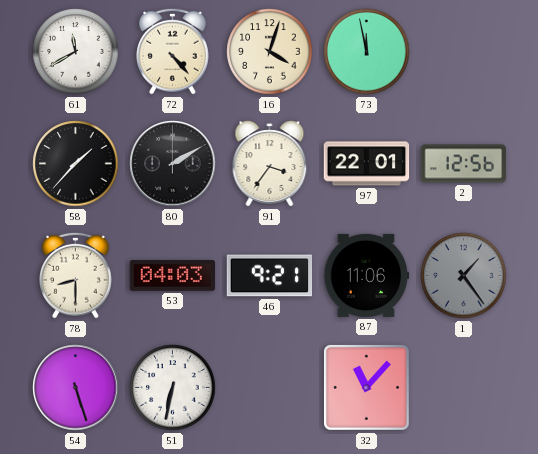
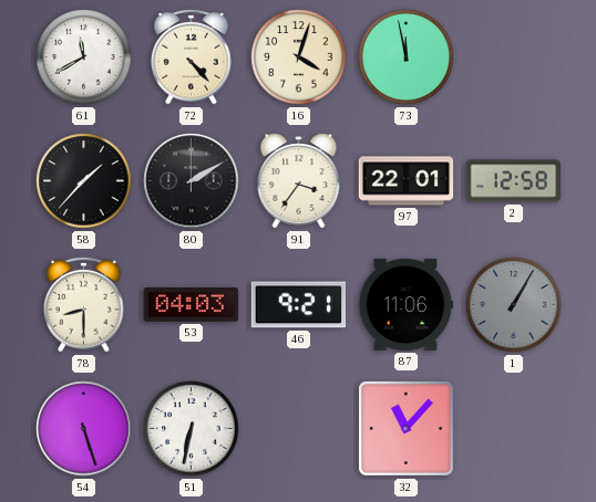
2: 12:56 -> 12:58 (514, 181)
1: 1:24 -> 1:05 (514, 305)
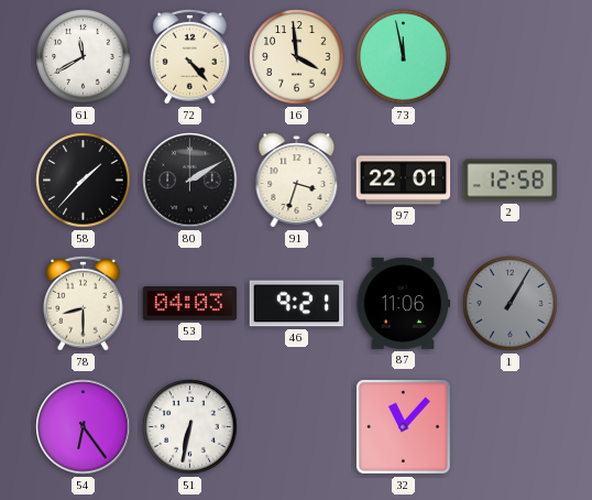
16: 4:03 -> 3:59 (297, 57)
91: 3:36 -> 3:33 (297, 181)
54: 5:27 -> 6:24 (84, 427)
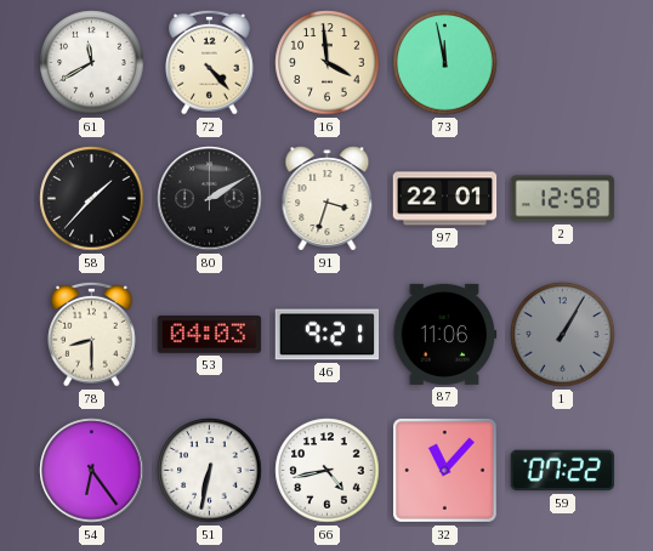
66: none -> 4:43 (328, 471)
59: none -> 07:22 (563, 471)
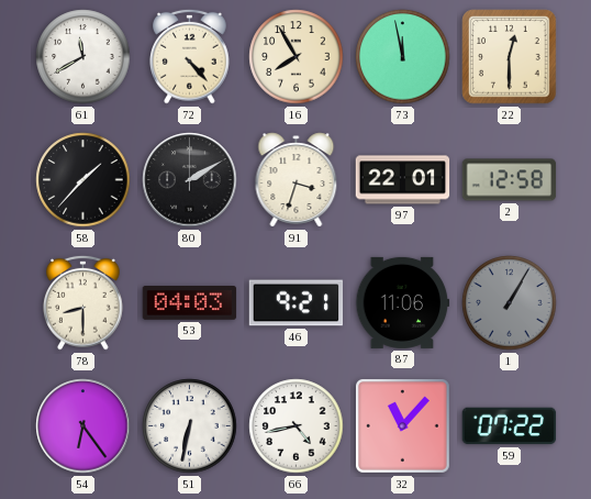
16: 3:59 -> 7:55 (297, 57)
22: none -> 12:30 (510, 57)
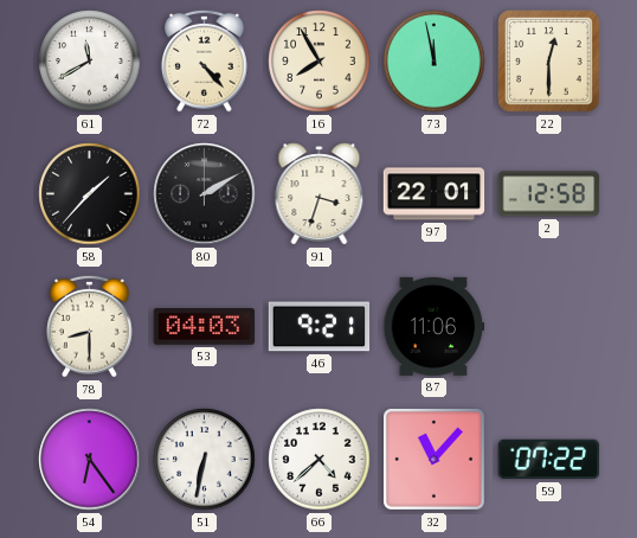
1: 1:05 -> none (510, 303)
66: 4:43 -> 4:38 (320, 460)
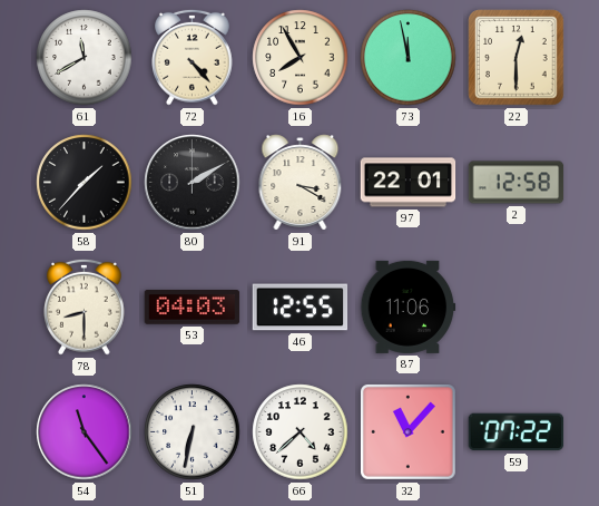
91: 3:33 -> 3:20 (301, 183)
46: 9:21 -> 12:55 (301, 308)
54: 6:24 -> 11:24 (85, 432)
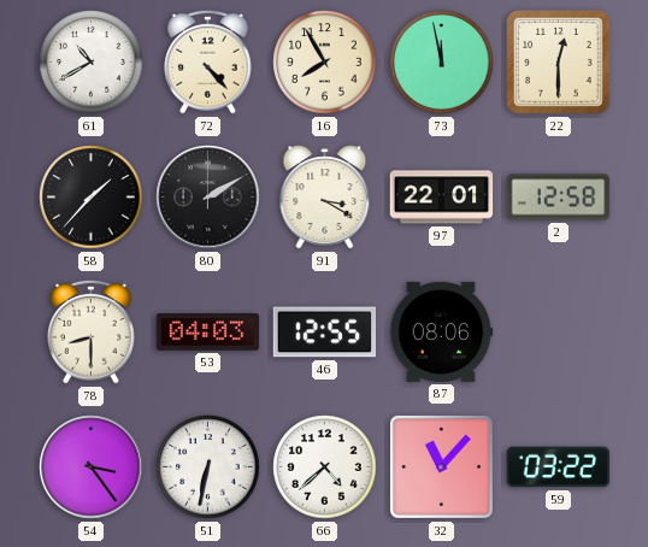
61: 11:40 -> 10:40 (92, 63)
87: 11:06 -> 08:06 (442, 331)
54: 11:24 -> 3:24 (92, 467)
59: 07:22 -> 03:22 (559, 467)
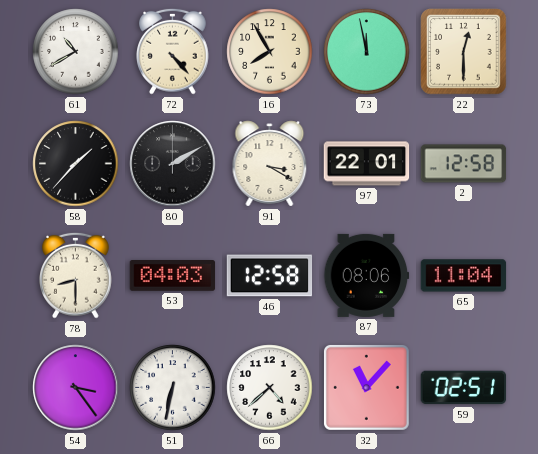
46: 12:55 -> 12:58 (270, 276)
65: none -> 11:04 (464, 276)
59: 03:22 -> 02:51 (464, 388)
